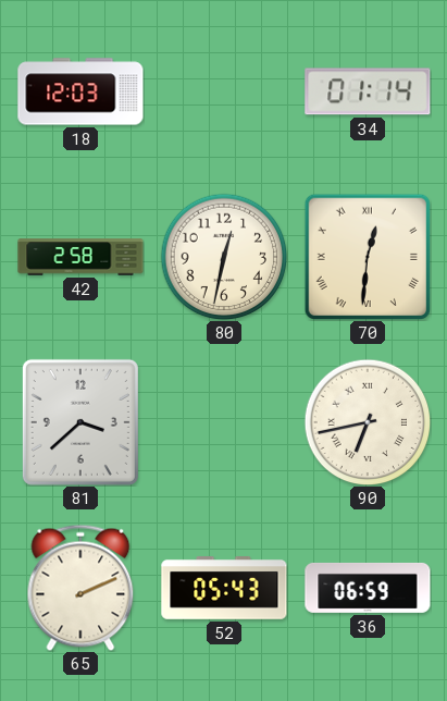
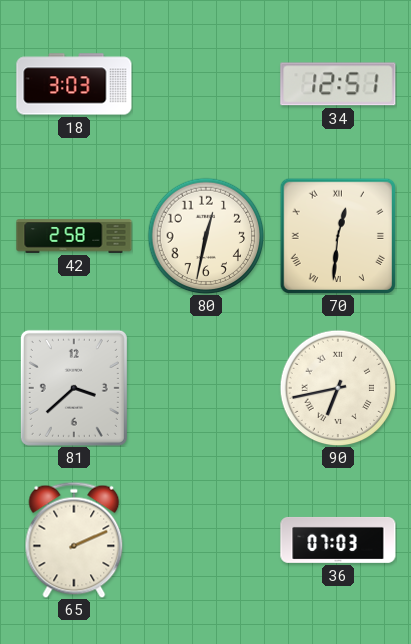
18: 12:03 -> 3:03 (74, 84)
34: 01:14 -> 12:51 (338, 84)
52: 05:43 -> none (224, 589)
36: 06:59 -> 07:03 (338, 540)
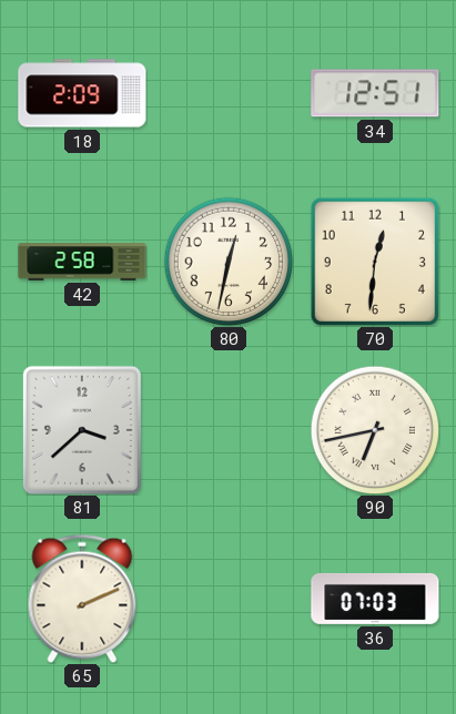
18: 3:03 -> 2:09 (82, 93)
70 numerals: Roman -> Arabic (374, 261)
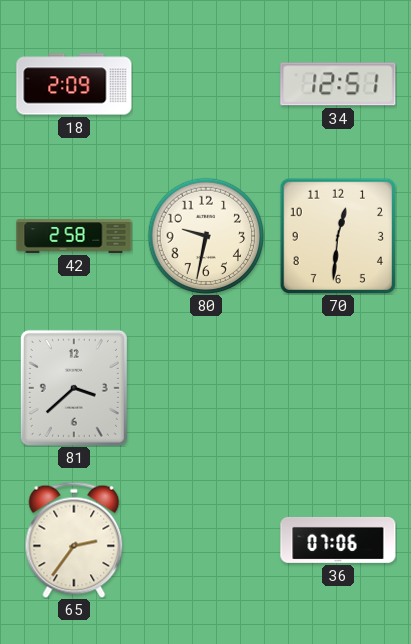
80: 12:32 -> 9:32 (206, 236)
90: 6:43 -> none (375, 430)
65: 2:11 -> 2:36 (74, 540)
36: 07:03 -> 07:06 (338, 540)
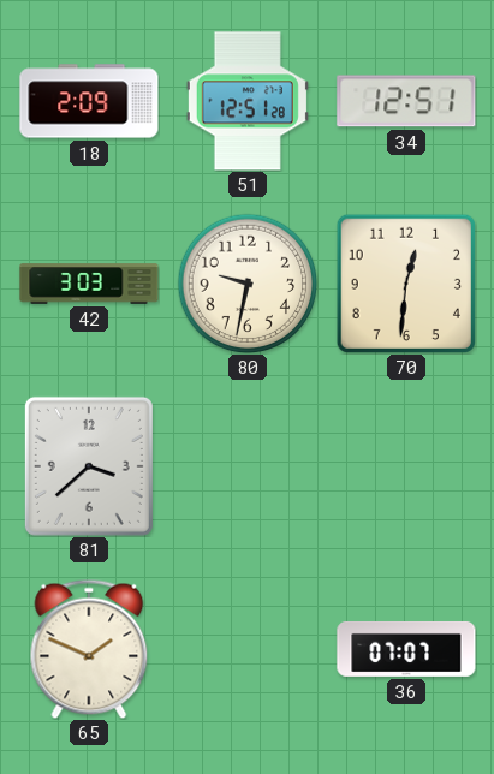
51: none -> 12:51 (248, 101)
42: 2:58 -> 3:03 (89, 284)
65: 2:36 -> 1:49 (89, 649)
36: 07:06 -> 07:07 (406, 649)
